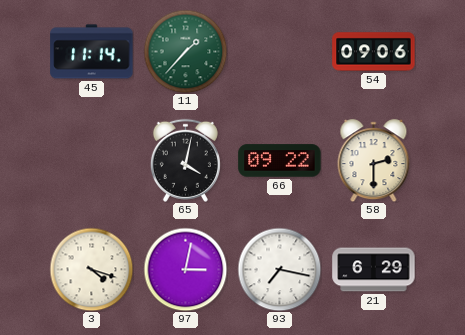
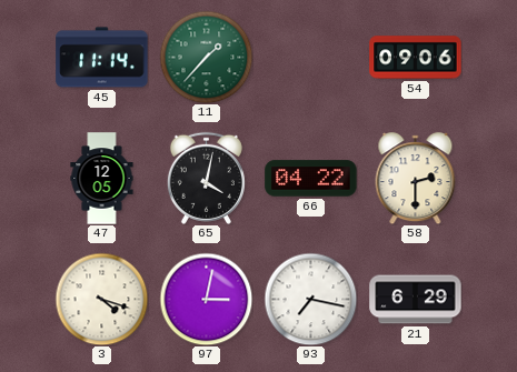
47: none -> 12:05 (102, 179)
66: 09:22 -> 04:22 (311, 179)
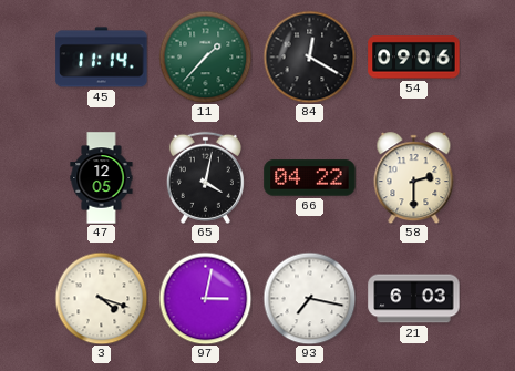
84: none -> 12:20 (309, 56)
21: 6:29 -> 6:03 (414, 299)
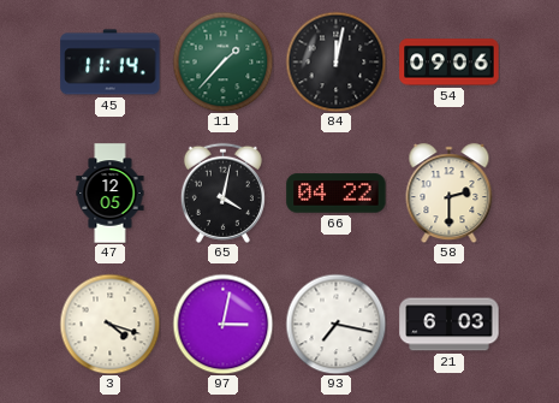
84: 12:20 -> 12:02 (335, 61)
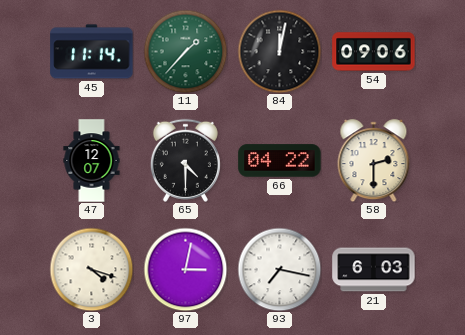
47: 12:05 -> 12:07 (92, 161)
65: 4:02 -> 4:30 (185, 160)
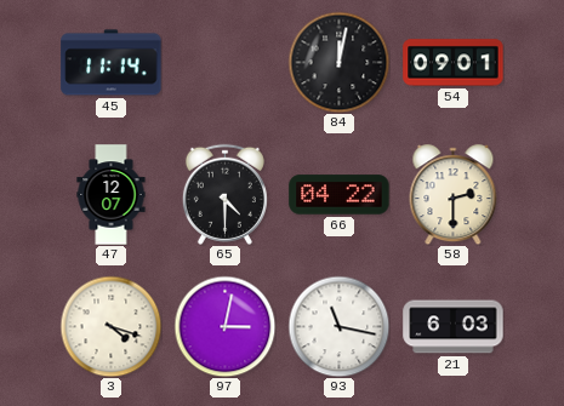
11: 1:37 -> none (185, 51)
54: 09:06 -> 09:01 (454, 63)
93: 7:17 -> 11:17 (338, 326)
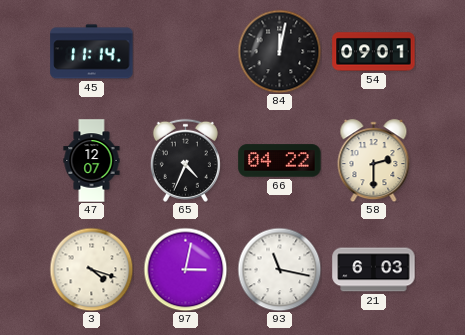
65: 4:30 -> 4:34 (185, 160)
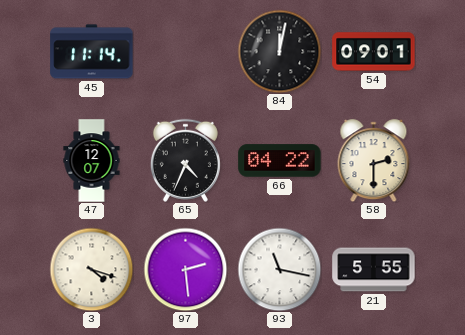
97: 3:02 -> 2:29 (185, 269)
21: 6:03 -> 5:55 (374, 270)
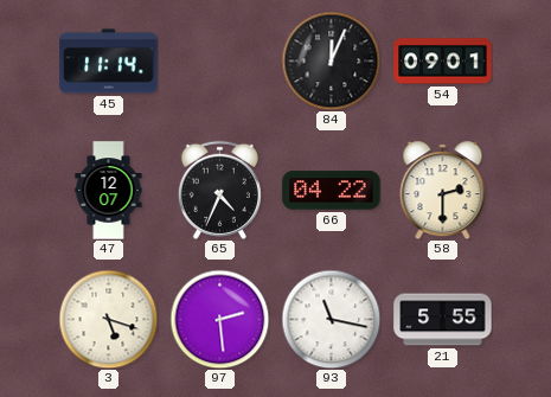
84: 12:02 -> 12:04 (331, 60)
3: 4:18 -> 5:18 (108, 319)
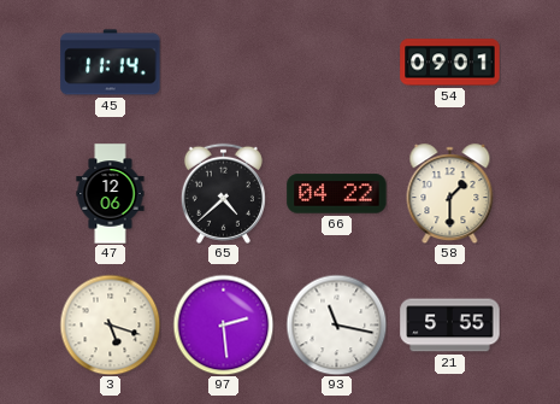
84: 12:04 -> none (331, 60)
47: 12:07 -> 12:06 (111, 194)
65: 4:34 -> 4:38 (223, 193)
58: 2:30 -> 1:30 (450, 194)
